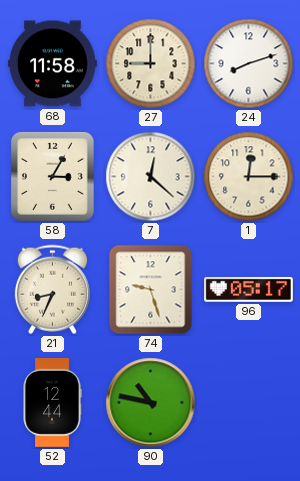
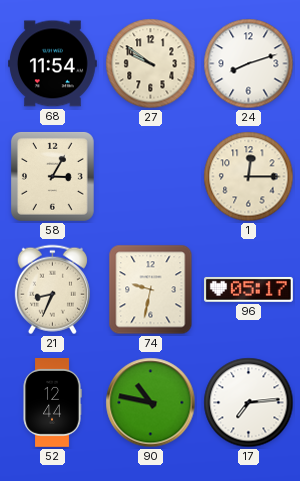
68: 11:58 -> 11:54 (53, 64)
27: 9:00 -> 9:51 (151, 64)
7: 12:22 -> none (151, 177)
74: 9:27 -> 9:32 (151, 290)
17: none -> 7:14 (249, 403)
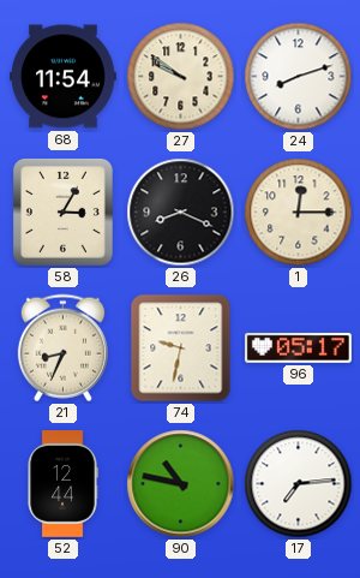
26: none -> 8:19 (181, 213)
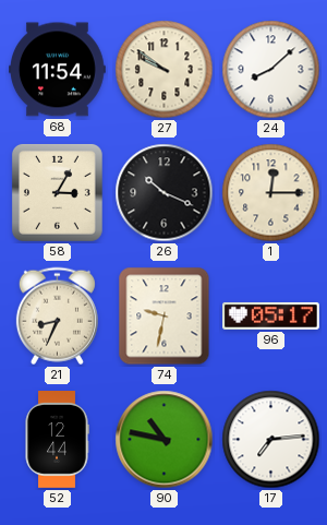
24: 8:12 -> 8:08 (271, 70)
26: 8:19 -> 10:19 (165, 193)
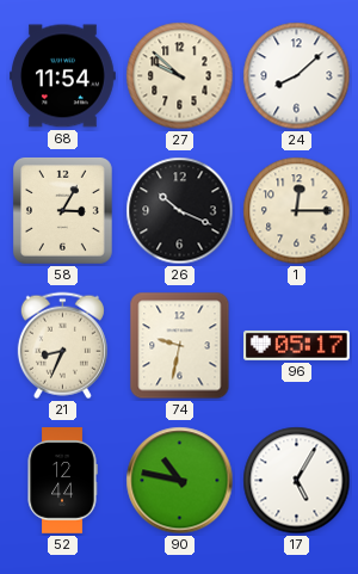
27: 9:51 -> 9:52 (180, 76)
17: 7:14 -> 5:05 (297, 481)
